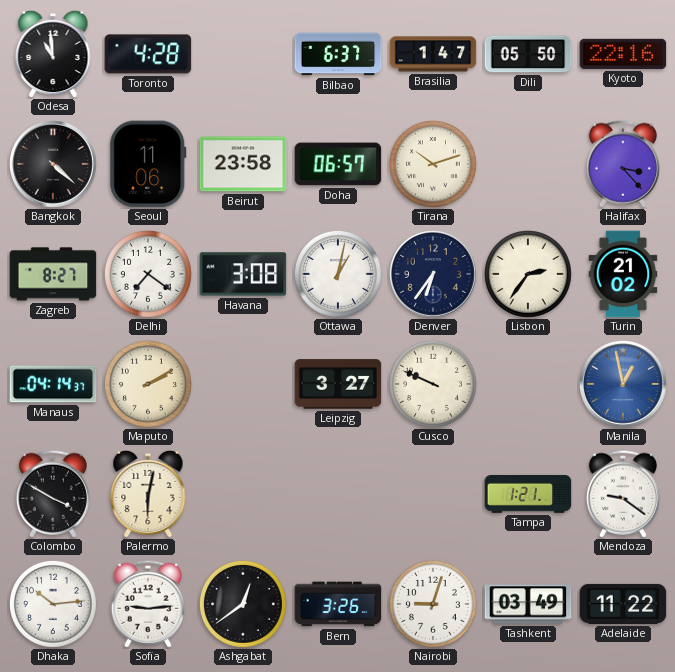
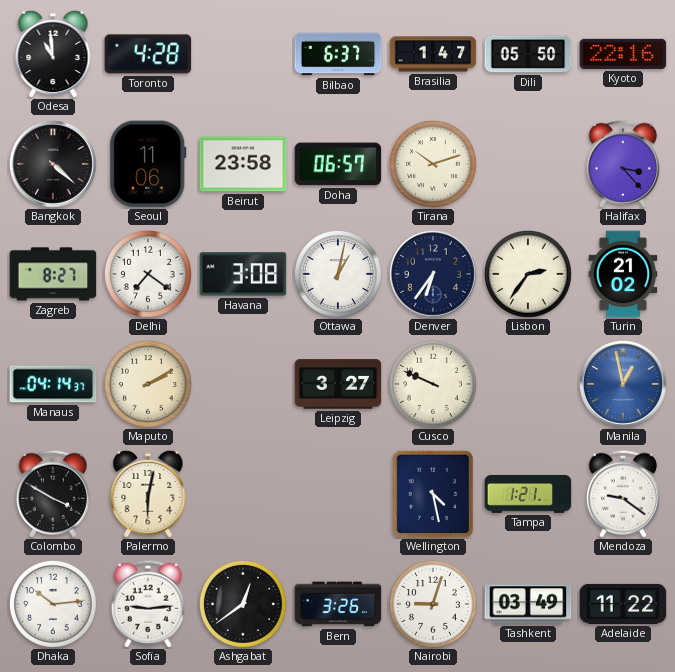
Wellington: none -> 4:28 (433, 494)
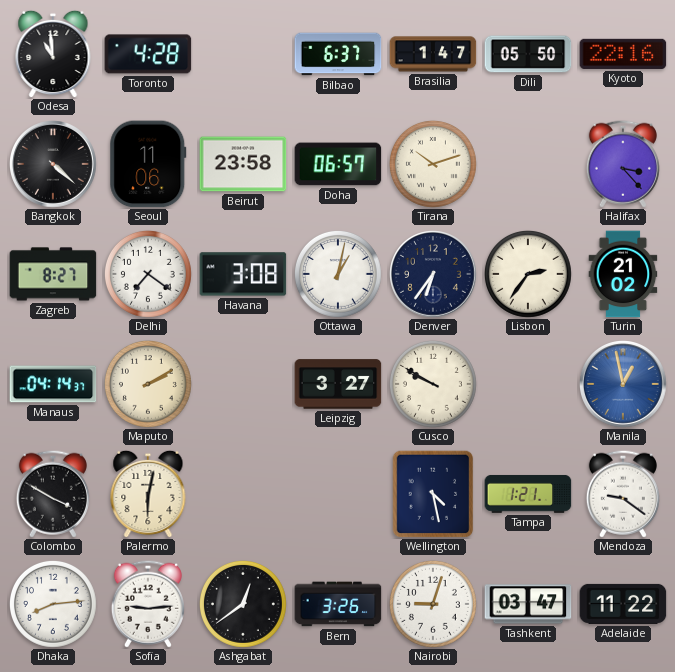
Cusco: 9:49 -> 9:50 (433, 384)
Dhaka: 10:14 -> 8:14 (53, 604)
Tashkent: 03:49 -> 03:47 (528, 604)
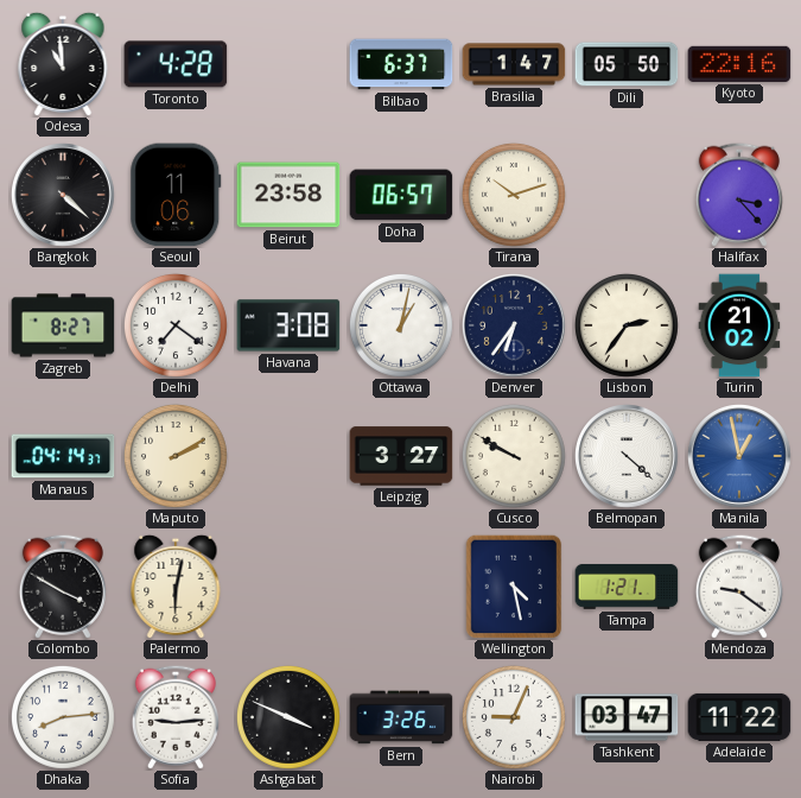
Belmopan: none -> 4:22 (628, 457)
Ashgabat: 12:39 -> 3:49 (288, 717)
Nairobi: 9:03 -> 9:04 (514, 717)
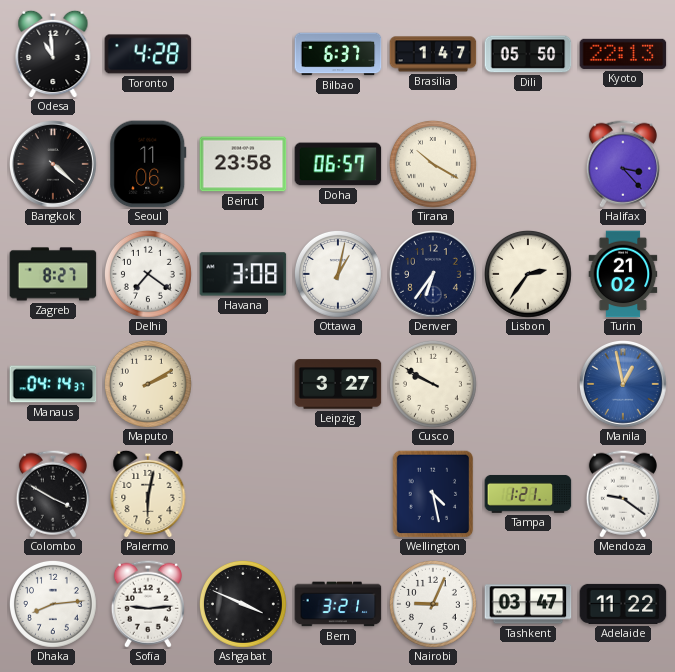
Kyoto: 22:16 -> 22:13 (623, 54)
Tirana: 10:12 -> 10:20 (433, 164)
Belmopan: 4:22 -> none (628, 457)
Bern: 3:26 -> 3:21 (338, 604)
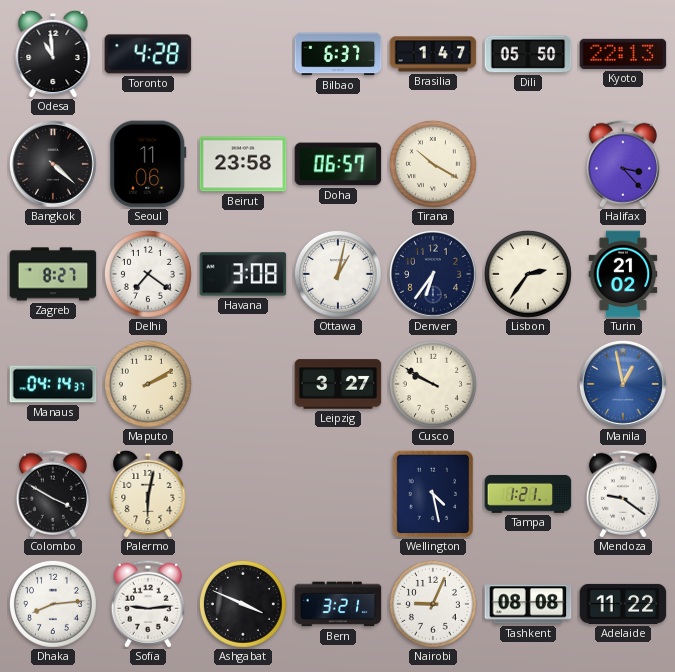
Tashkent: 03:47 -> 08:08 (528, 604)
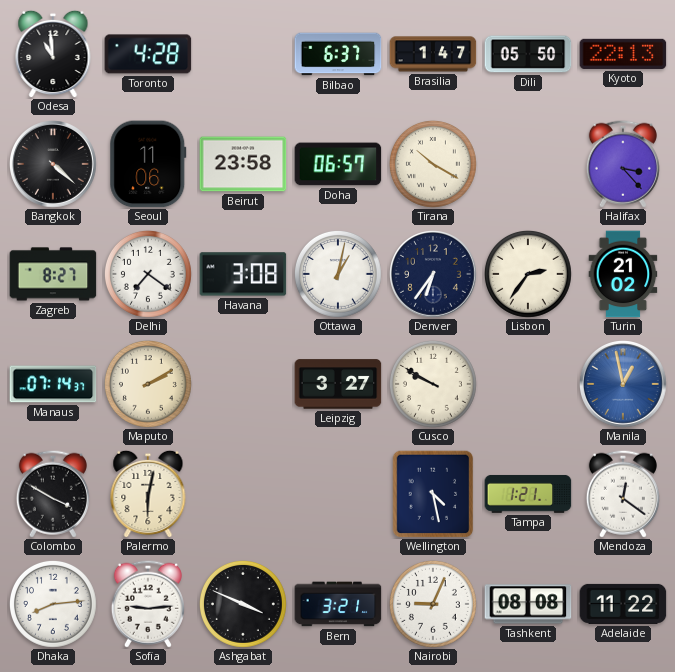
Manaus: 04:14 -> 07:14 (53, 384)
Mendoza: 9:21 -> 12:21 (623, 494)
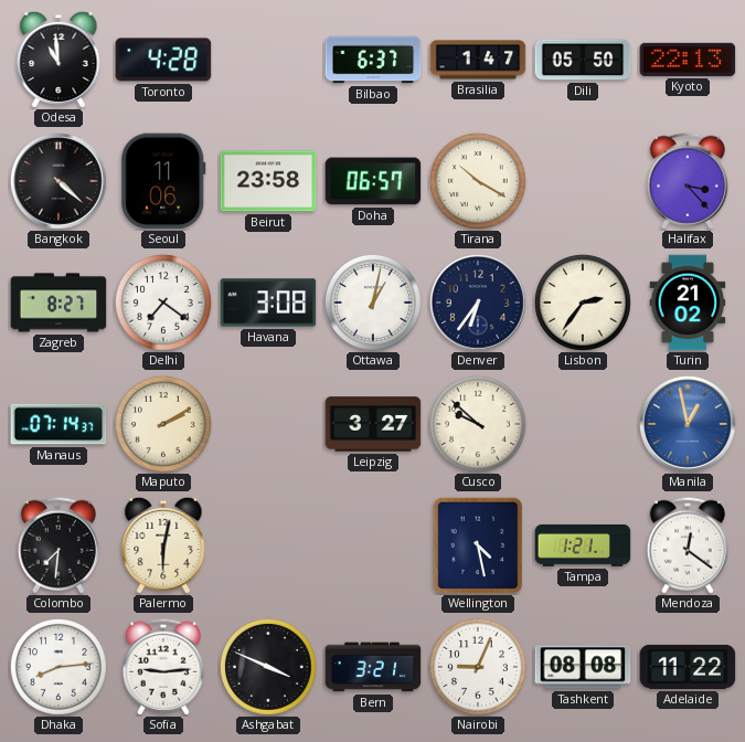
Cusco: 9:50 -> 9:52 (478, 424)
Colombo: 3:50 -> 7:31 (58, 545)
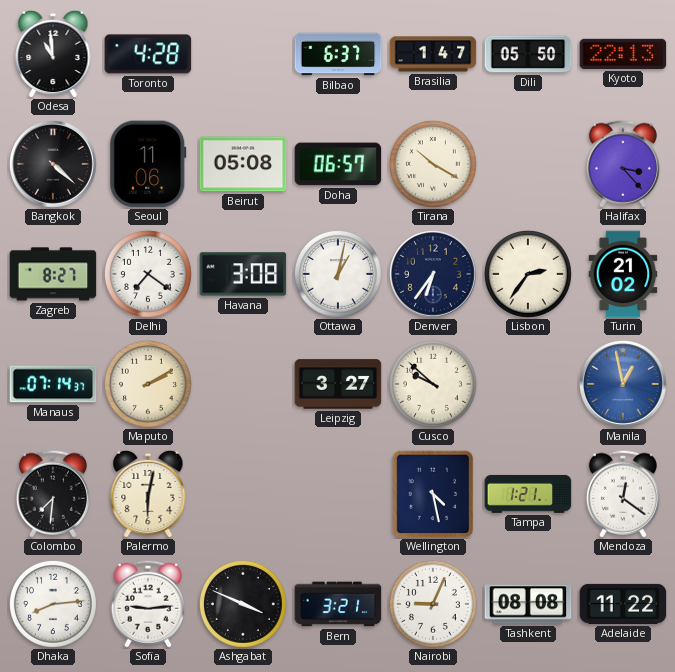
Beirut: 23:58 -> 05:08 (243, 164)
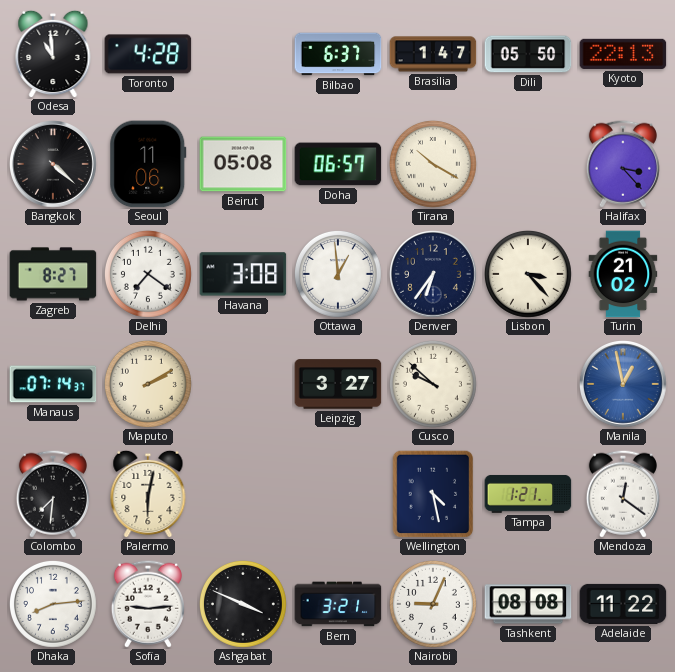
Ottawa: 1:02 -> 12:59 (338, 274)
Lisbon: 2:36 -> 3:23 (528, 274)
